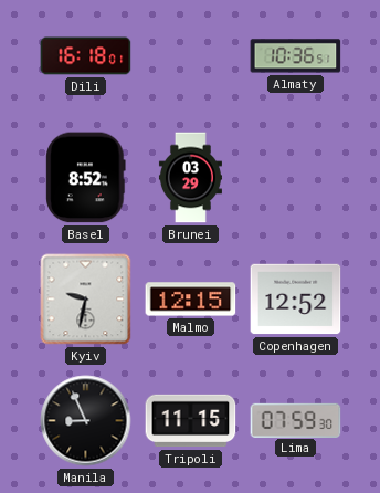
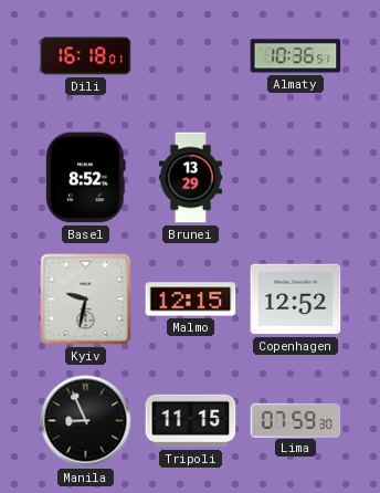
Brunei: 03:29 -> 13:29 (190, 178)
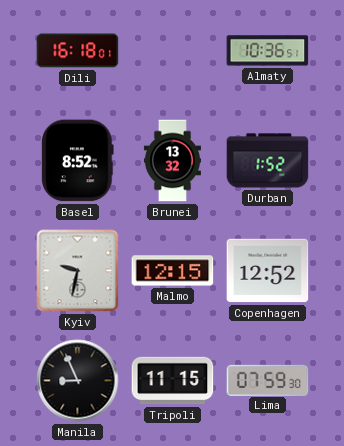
Brunei: 13:29 -> 13:32 (172, 161)
Durban: none -> 1:52 (268, 161)
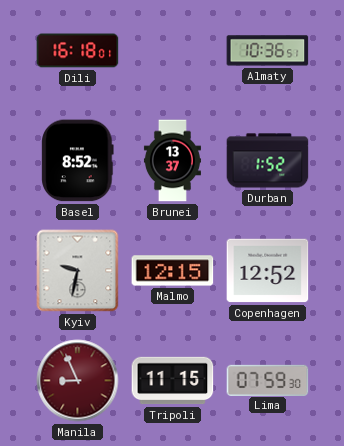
Brunei: 13:32 -> 13:37 (172, 161)
Manila dial: black -> burgundy (78, 381)
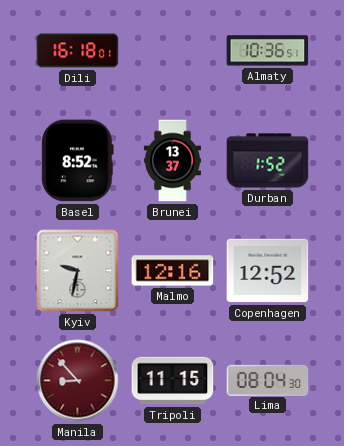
Malmo: 12:15 -> 12:16 (173, 271)
Manila: 8:56 -> 8:53 (78, 381)
Lima: 07:59 -> 08:04 (268, 380)
